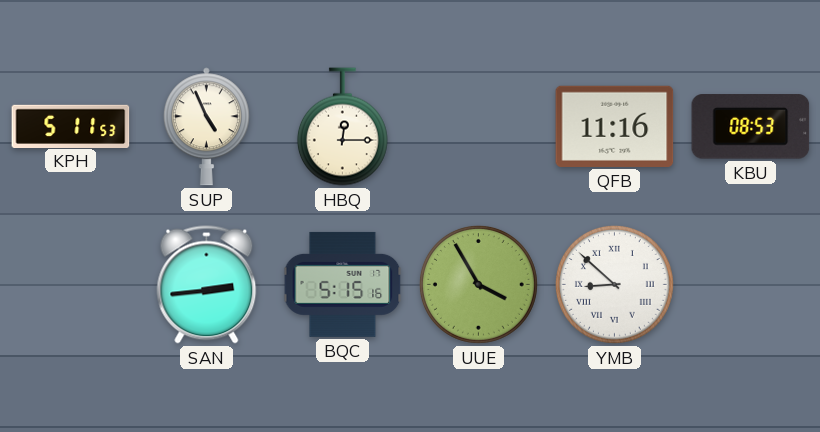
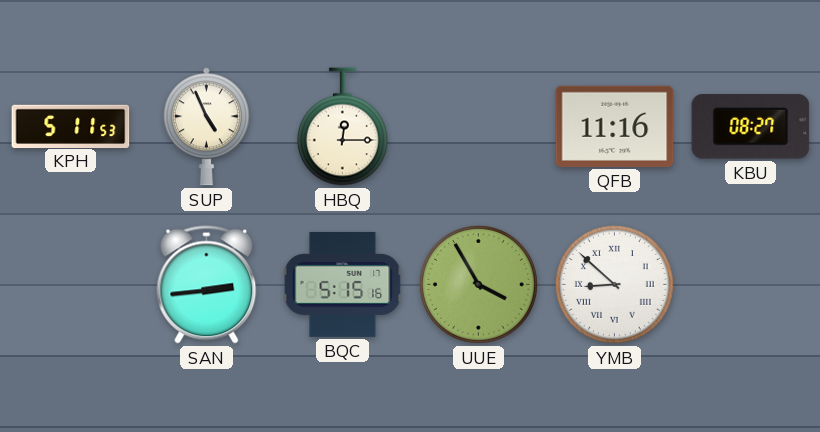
KBU: 08:53 -> 08:27 (751, 127)
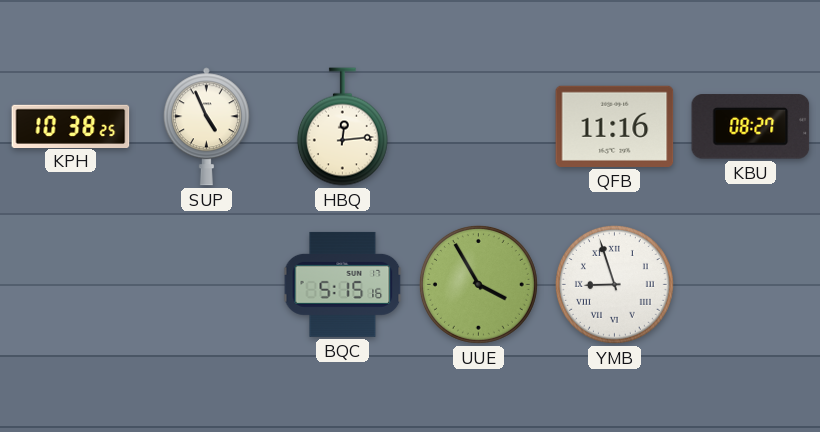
KPH: 5:11 -> 10:38 (71, 126)
HBQ: 12:15 -> 12:14 (342, 127)
SAN: 2:44 -> none (207, 285)
YMB: 8:52 -> 8:57 (614, 284)
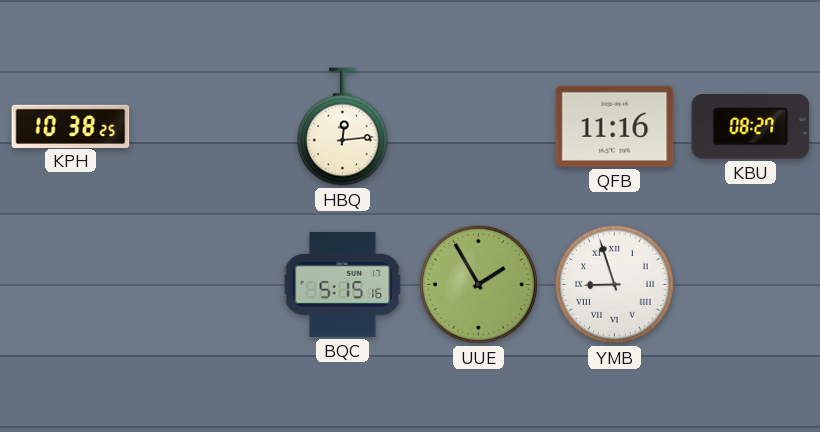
SUP: 4:56 -> none (206, 127)
UUE: 3:55 -> 1:55 (478, 284)
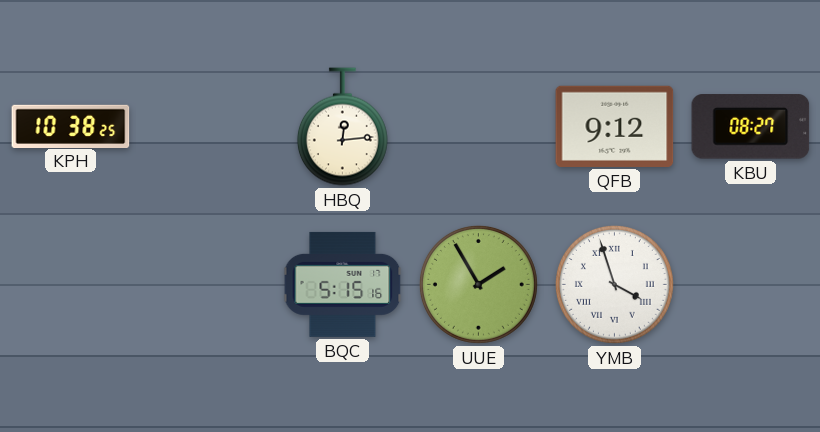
QFB: 11:16 -> 9:12 (615, 126)
YMB: 8:57 -> 3:57 (614, 284)
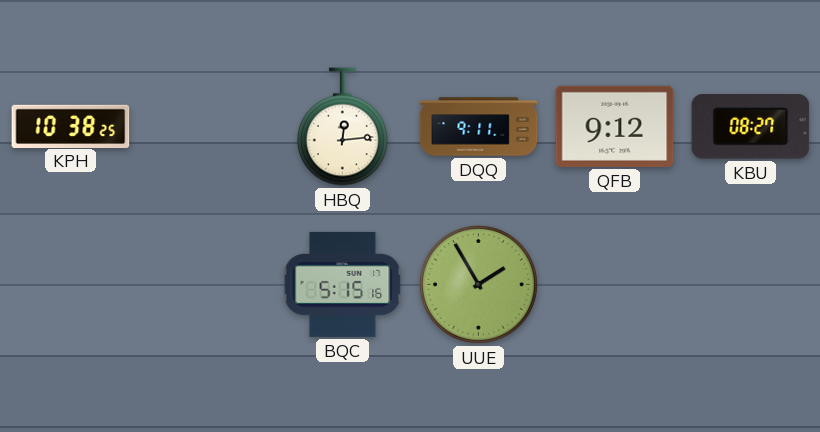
DQQ: none -> 9:11 (479, 127)
YMB: 3:57 -> none (614, 284)
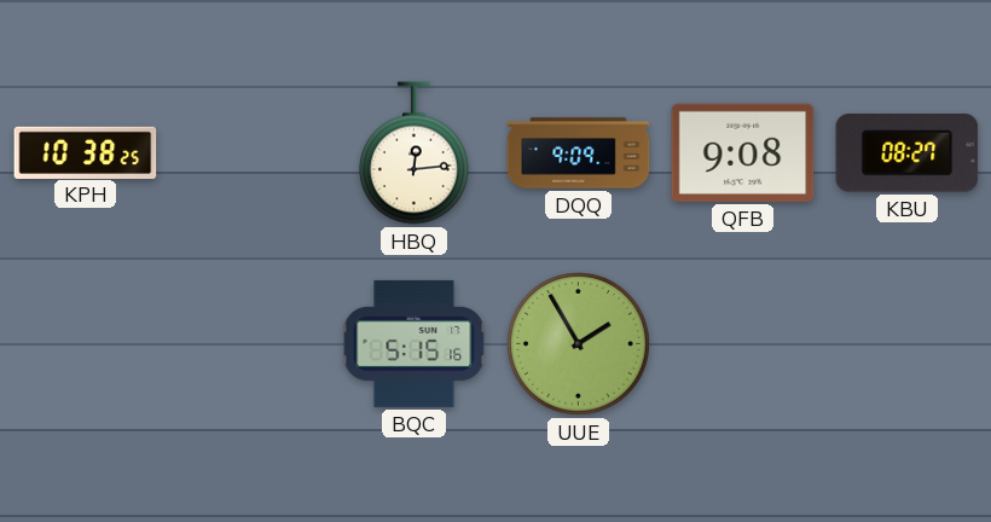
DQQ: 9:11 -> 9:09 (579, 153)
QFB: 9:12 -> 9:08 (743, 152)
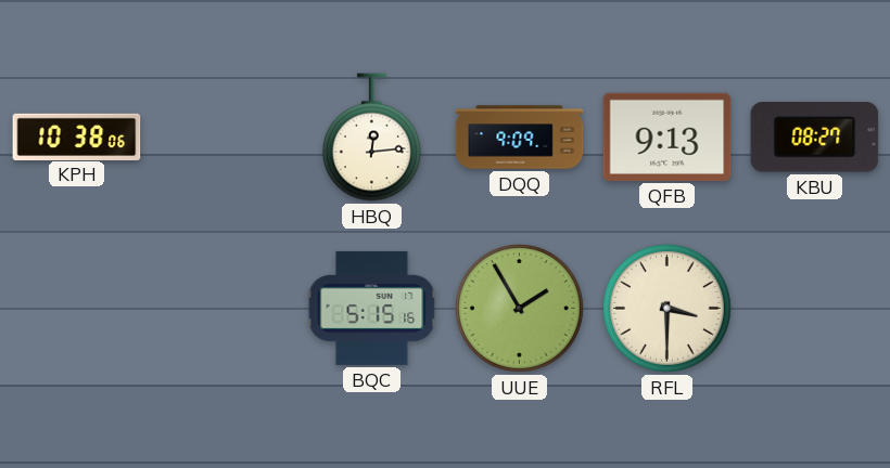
KPH: 10:38:25 -> 10:38:06 (77, 136)
QFB: 9:08 -> 9:13 (667, 136)
RFL: none -> 3:30 (666, 308)
